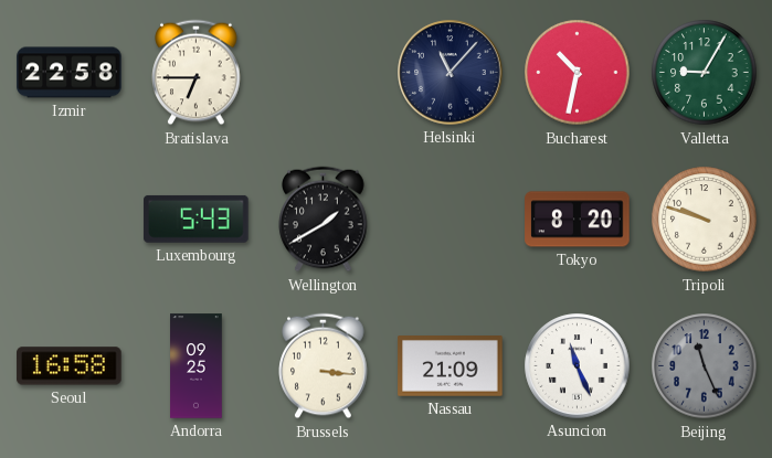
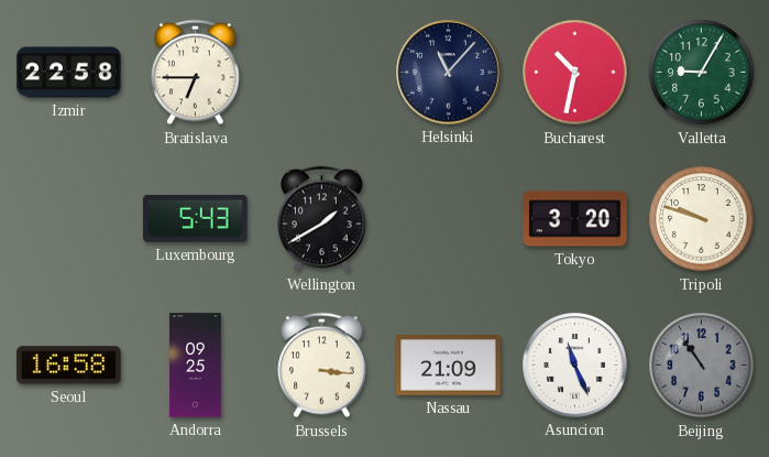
Tokyo: 8:20 -> 3:20 (575, 219)
Beijing: 11:26 -> 10:54 (702, 366)
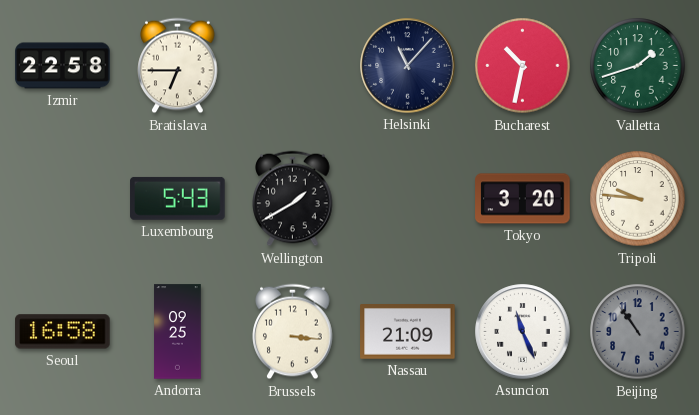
Valletta: 9:05 -> 1:42 (638, 66)
Tripoli: 9:48 -> 9:46 (638, 199)
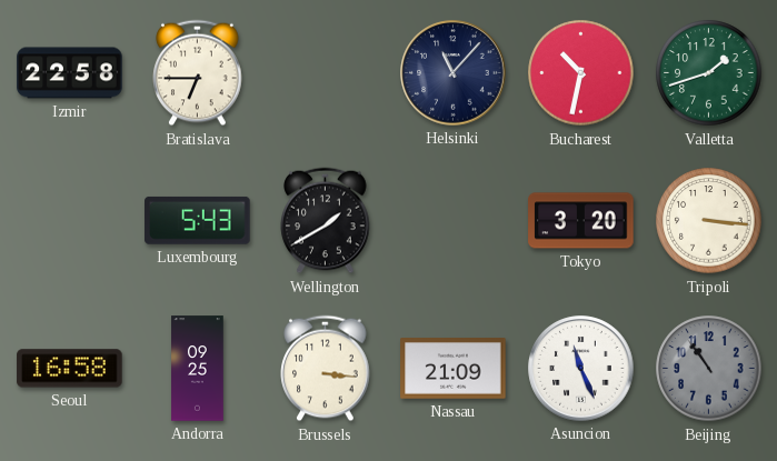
Tripoli: 9:46 -> 3:16 (709, 221)
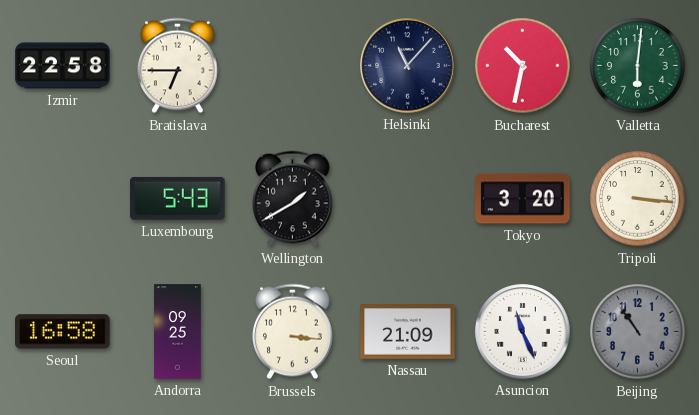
Valletta: 1:42 -> 6:01 (638, 66)
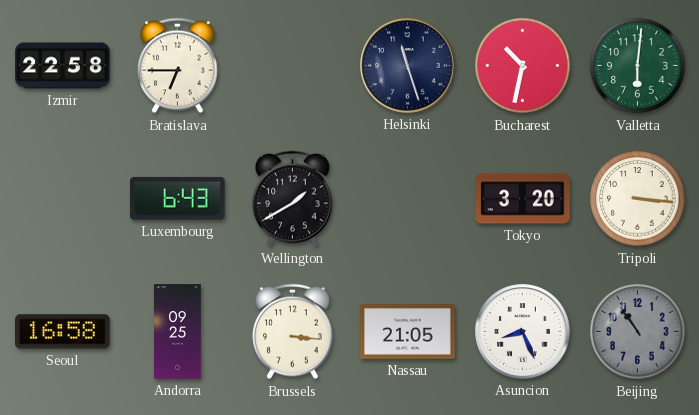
Helsinki: 11:07 -> 11:27 (408, 66)
Luxembourg: 5:43 -> 6:43 (178, 198)
Nassau: 21:09 -> 21:05 (408, 332)
Asuncion: 11:26 -> 8:26 (523, 332)
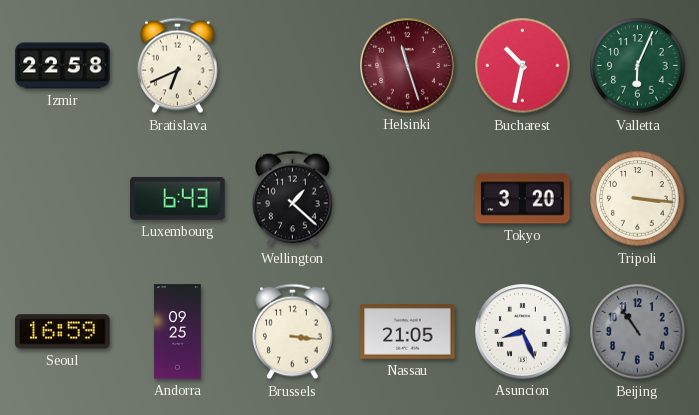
Bratislava: 6:45 -> 6:41 (178, 66)
Helsinki dial: navy -> burgundy (408, 66)
Valletta: 6:01 -> 6:04 (638, 66)
Wellington: 1:40 -> 1:22 (293, 199)
Seoul: 16:58 -> 16:59 (63, 332)
